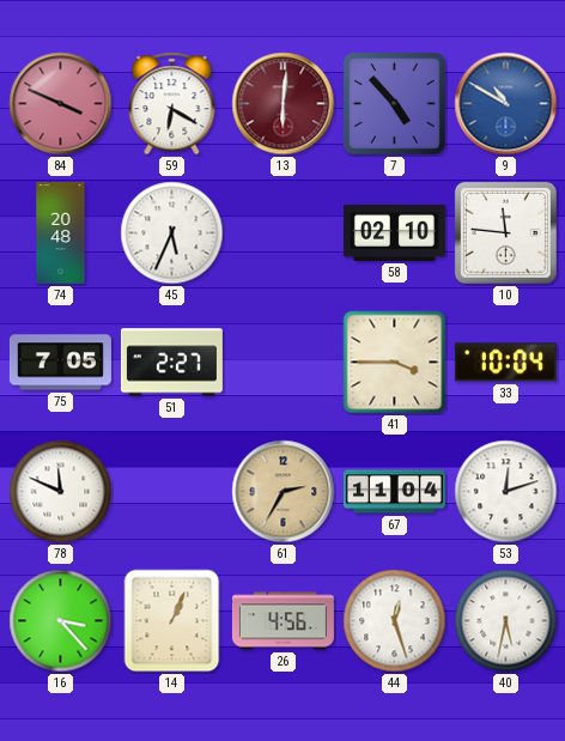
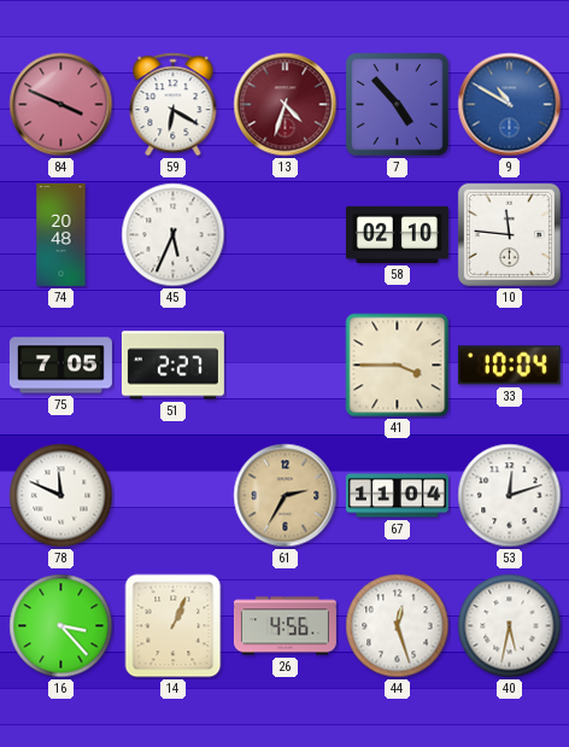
13: 6:01 -> 4:33 (286, 105)
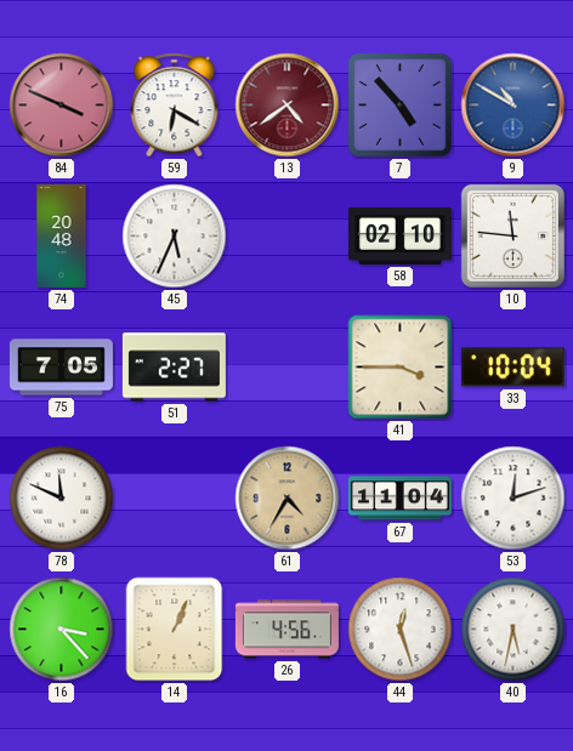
13: 4:33 -> 4:39 (288, 106)
61: 2:35 -> 4:35 (288, 499)
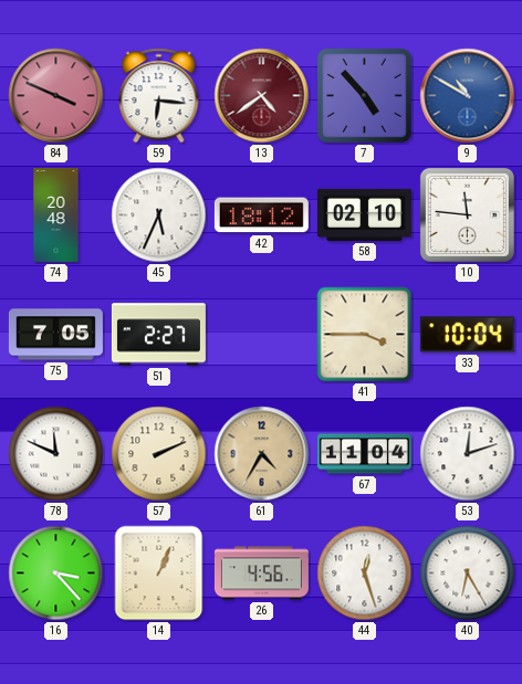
59: 6:20 -> 6:16 (159, 96)
42: none -> 18:12 (261, 215)
57: none -> 2:11 (159, 454)
40: 5:32 -> 6:25 (468, 573)
